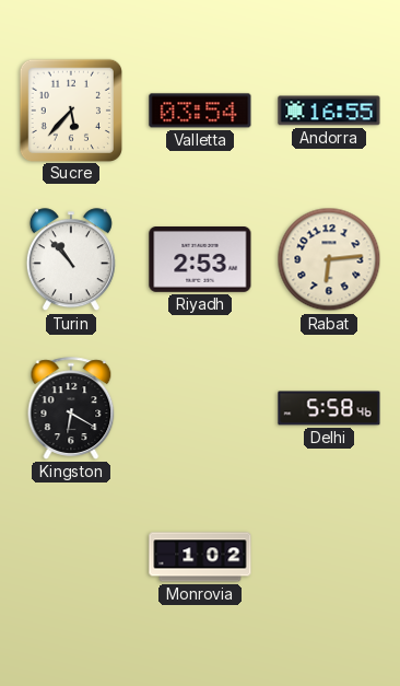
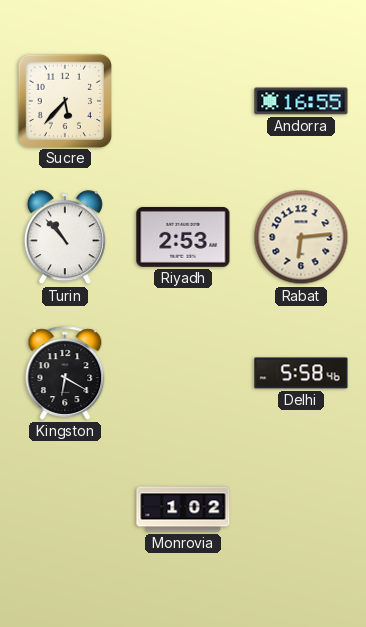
Valletta: 03:54 -> none (200, 111)
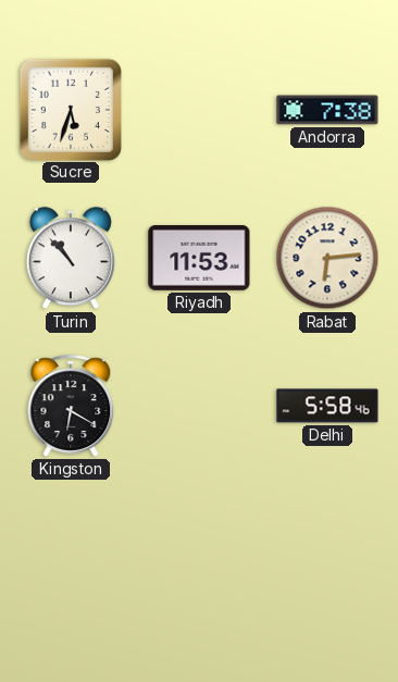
Sucre: 5:37 -> 5:33 (70, 109)
Andorra: 16:55 -> 7:38 (327, 110)
Riyadh: 2:53 -> 11:53 (199, 259)
Monrovia: 1:02 -> none (183, 509)
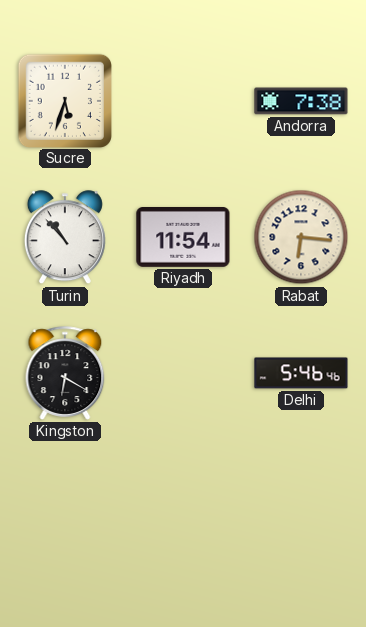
Riyadh: 11:53 -> 11:54 (183, 238)
Rabat: 6:14 -> 6:16 (301, 237)
Delhi: 5:58 -> 5:46 (301, 373)
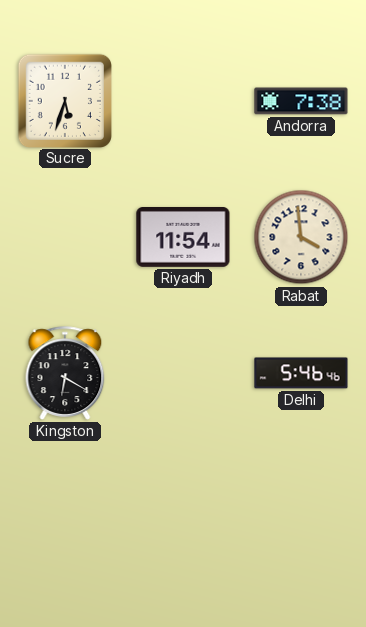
Turin: 10:53 -> none (65, 238)
Rabat: 6:16 -> 3:59 (301, 237)
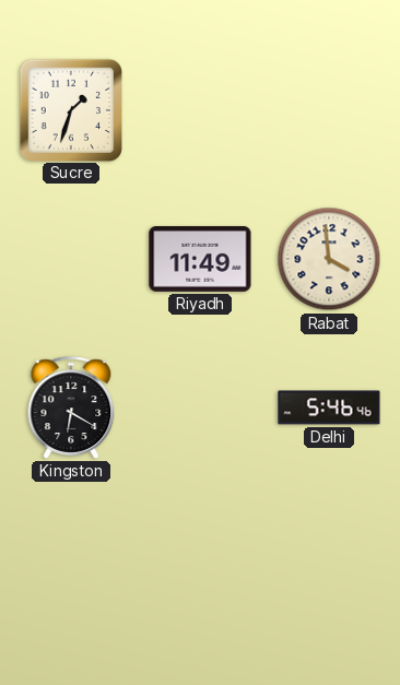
Sucre: 5:33 -> 1:33 (70, 109)
Andorra: 7:38 -> none (301, 101)
Riyadh: 11:54 -> 11:49 (200, 260)
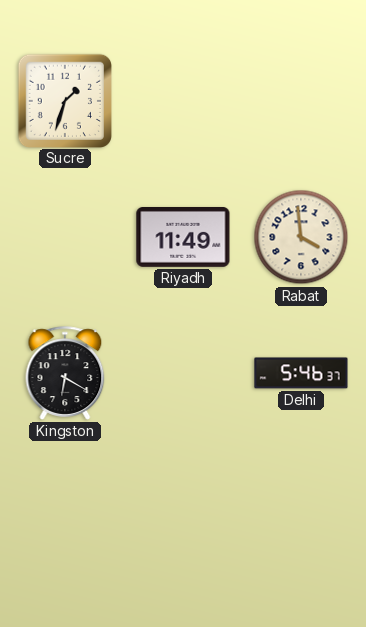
Delhi: 5:46:46 -> 5:46:37 (301, 373)
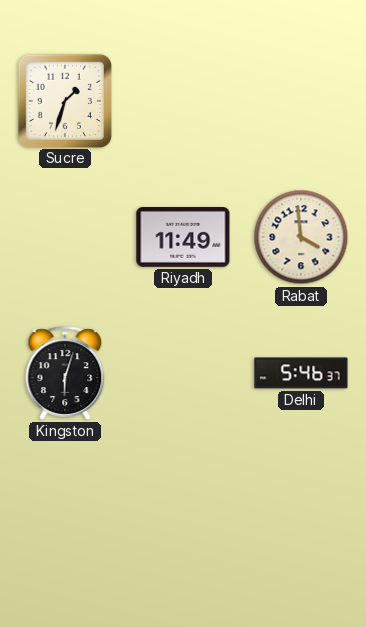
Kingston: 6:20 -> 6:03 (65, 373)
